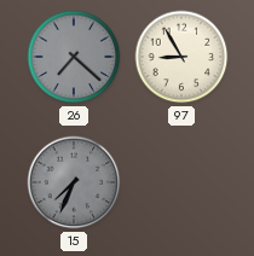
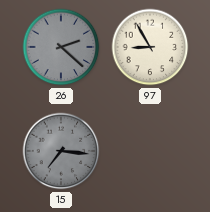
26: 7:22 -> 2:22 (61, 47)
15: 7:34 -> 7:16 (61, 151)
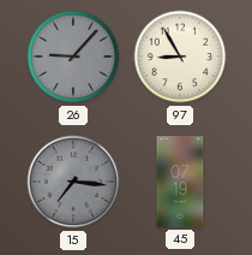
26: 2:22 -> 9:07 (73, 57)
45: none -> 07:19 (180, 182)
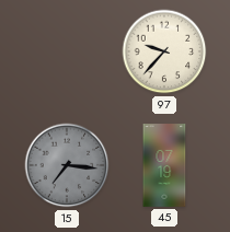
26: 9:07 -> none (73, 57)
97: 8:55 -> 9:37 (164, 51)
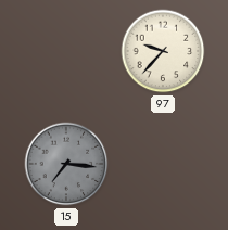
45: 07:19 -> none (164, 165)
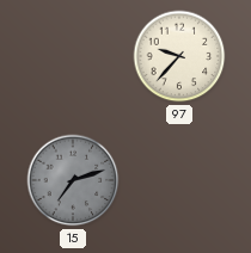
15: 7:16 -> 7:12 (73, 180)
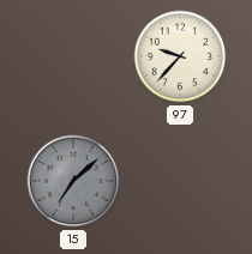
15: 7:12 -> 7:08 (73, 181)
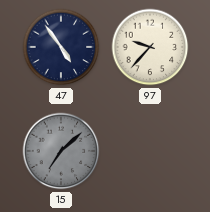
47: none -> 4:54 (61, 47)
